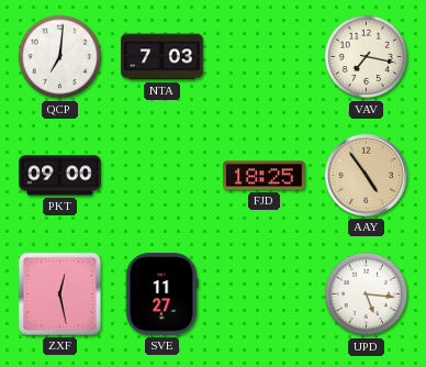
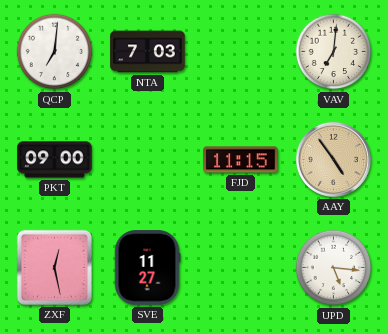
VAV: 7:17 -> 7:01 (334, 52)
FJD: 18:25 -> 11:15 (241, 160)
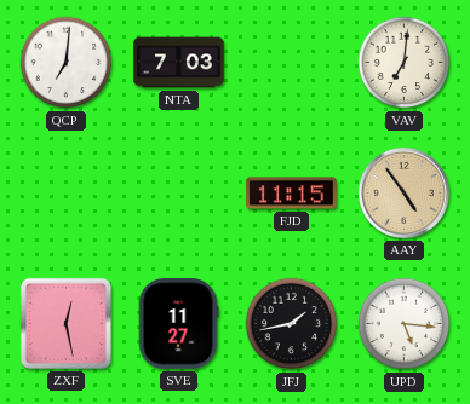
PKT: 09:00 -> none (55, 160)
JFJ: none -> 1:43 (292, 324)
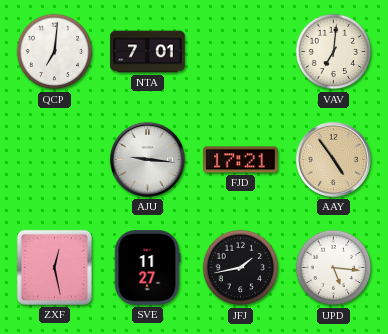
NTA: 7:03 -> 7:01 (148, 52)
AJU: none -> 9:16 (147, 159)
FJD: 11:15 -> 17:21 (241, 160)
